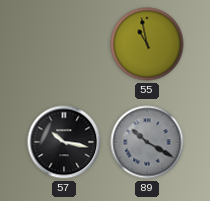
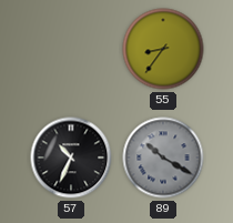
55: 10:58 -> 8:36 (163, 49)
57: 10:17 -> 10:34 (71, 158)
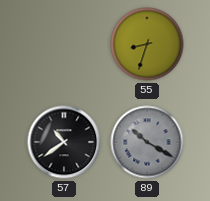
55: 8:36 -> 8:33 (147, 44)
57: 10:34 -> 10:39 (64, 142)
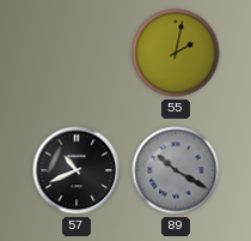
55: 8:33 -> 2:02 (176, 53)
57: 10:39 -> 10:41 (76, 170)
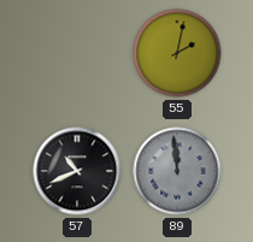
89: 10:20 -> 11:59 (177, 171)
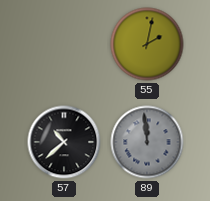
57: 10:41 -> 10:38 (64, 142)
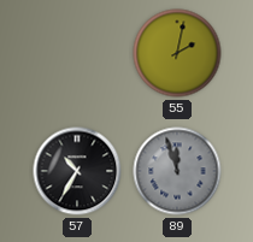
57: 10:38 -> 10:35 (77, 171)
89: 11:59 -> 11:57 (177, 171)
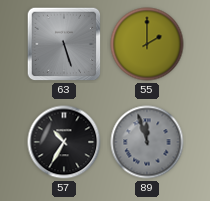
63: none -> 5:27 (64, 44)
55: 2:02 -> 2:00 (147, 44)
